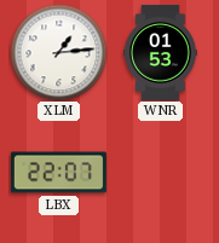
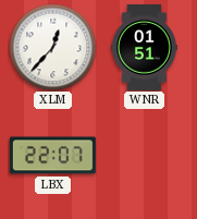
XLM: 1:14 -> 12:37 (52, 47)
WNR: 01:53 -> 01:51 (145, 47)
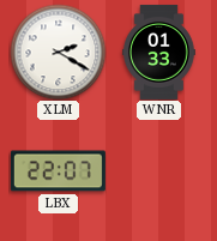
XLM: 12:37 -> 2:20 (58, 52)
WNR: 01:51 -> 01:33 (159, 52)
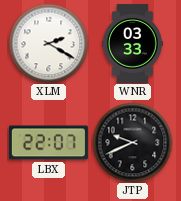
WNR: 01:33 -> 03:33 (133, 43)
JTP: none -> 9:41 (132, 142)
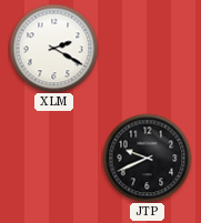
WNR: 03:33 -> none (133, 43)
LBX: 22:07 -> none (48, 143)
